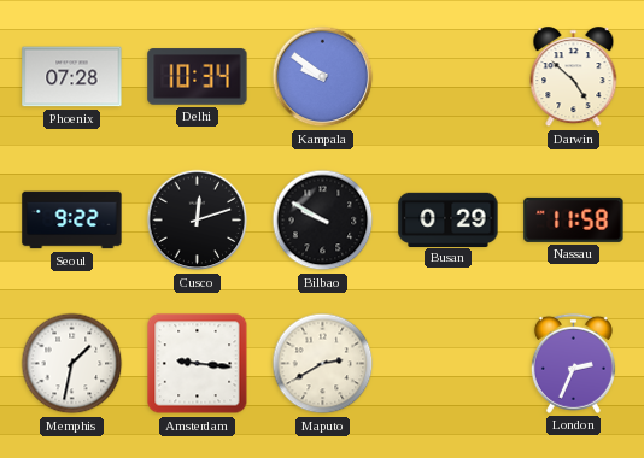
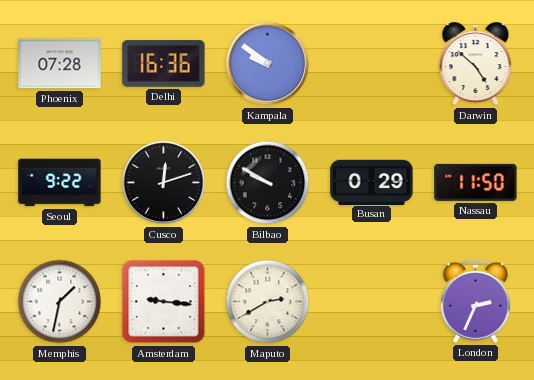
Delhi: 10:34 -> 16:36 (164, 64)
Nassau: 11:58 -> 11:50 (476, 182)
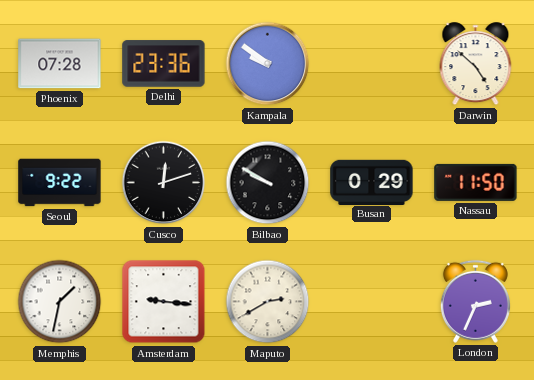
Delhi: 16:36 -> 23:36 (164, 64)
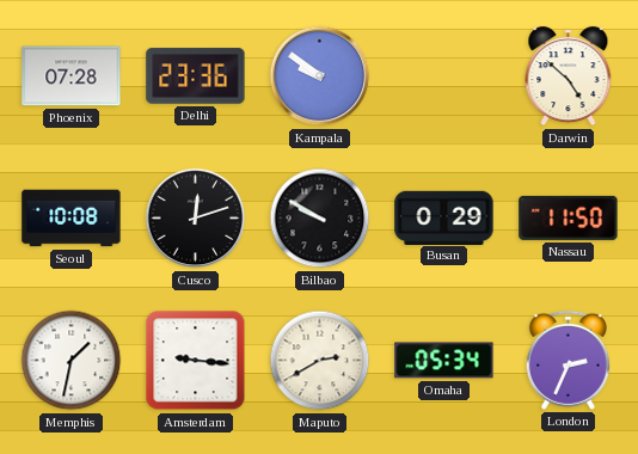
Seoul: 9:22 -> 10:08 (72, 219)
Omaha: none -> 05:34 (444, 361)
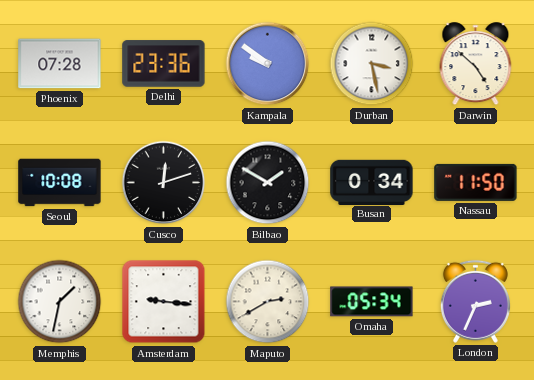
Durban: none -> 3:28 (372, 64)
Bilbao: 9:50 -> 1:50 (268, 183)
Busan: 0:29 -> 0:34 (372, 182)
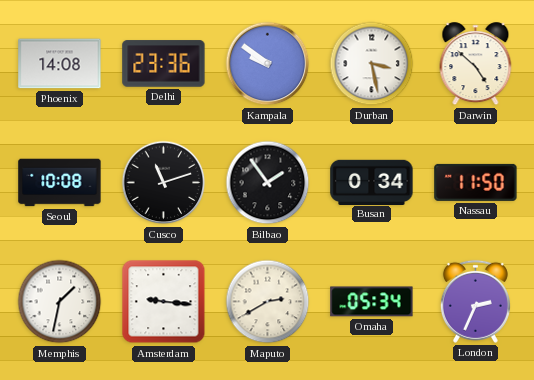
Phoenix: 07:28 -> 14:08 (60, 64)
Cusco: 12:12 -> 11:12 (164, 183)
Bilbao: 1:50 -> 1:54 (268, 183)
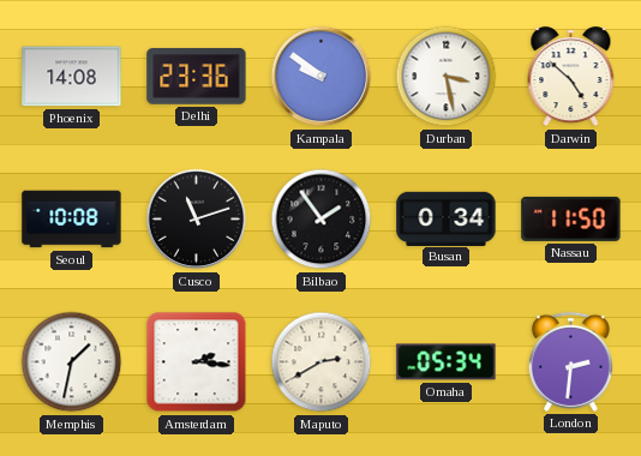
Amsterdam: 9:16 -> 2:16 (197, 362)
London: 2:34 -> 2:31 (570, 361)
